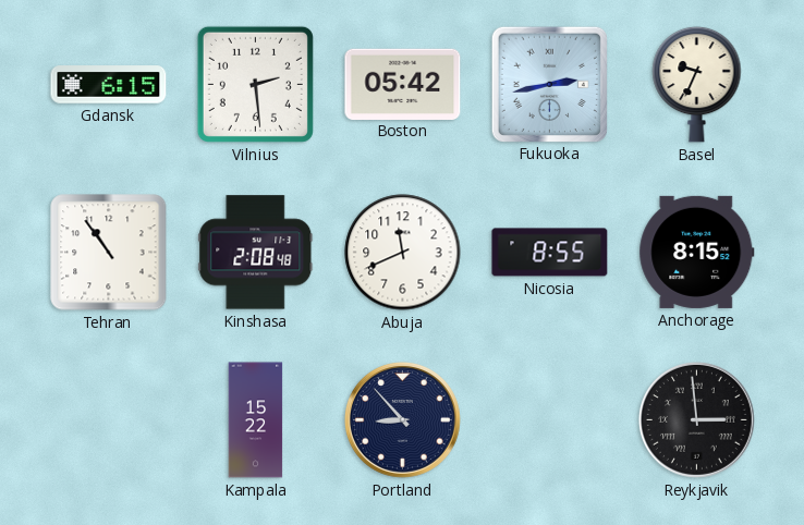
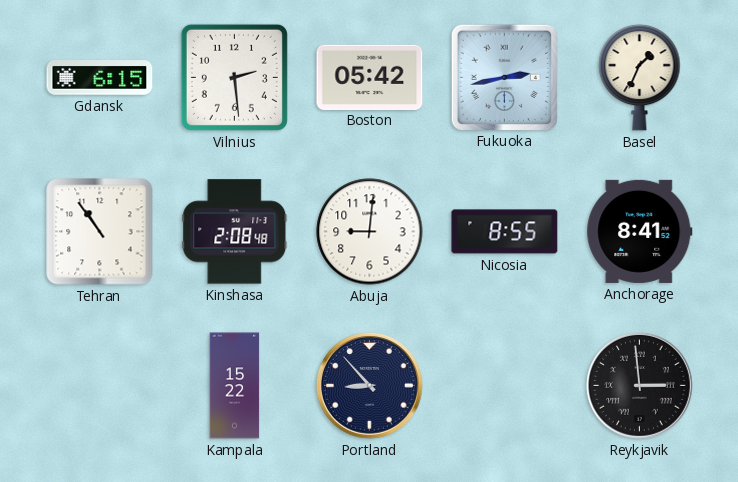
Basel: 9:34 -> 1:34 (640, 77)
Abuja: 11:41 -> 9:01 (370, 232)
Anchorage: 8:15 -> 8:41 (640, 231)
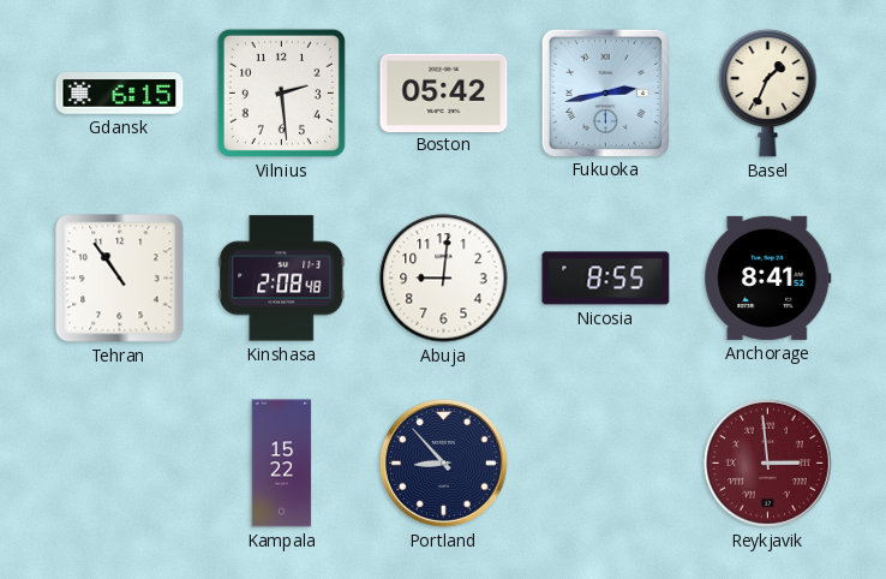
Reykjavik dial: black -> burgundy (768, 464)
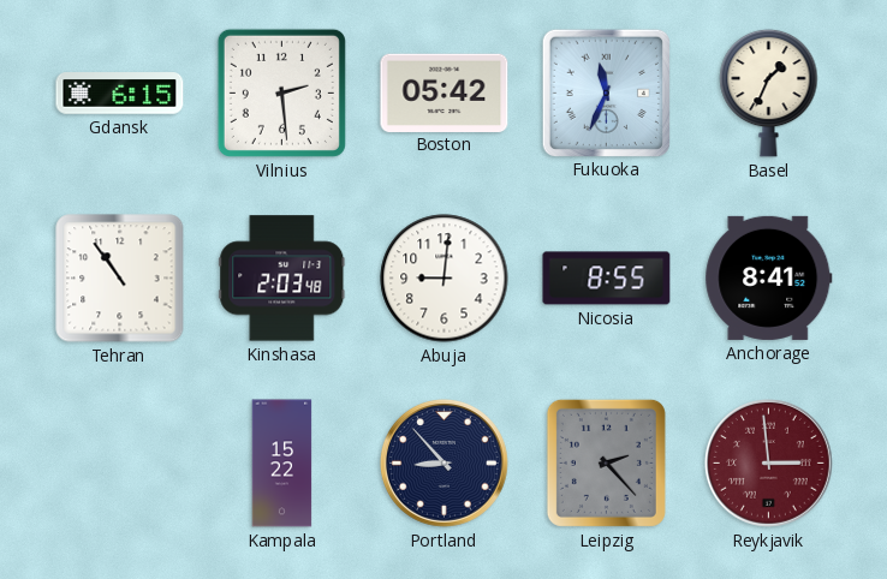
Fukuoka: 2:43 -> 11:34 (606, 92)
Kinshasa: 2:08 -> 2:03 (282, 279)
Leipzig: none -> 2:23 (606, 462)
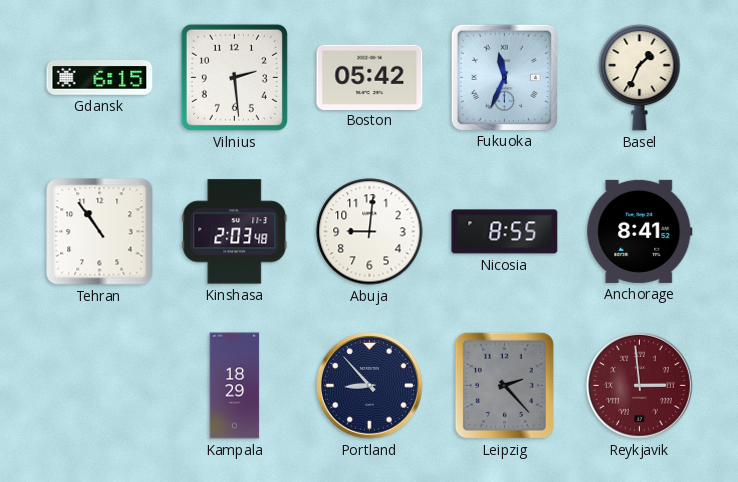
Kampala: 15:22 -> 18:29 (235, 386)
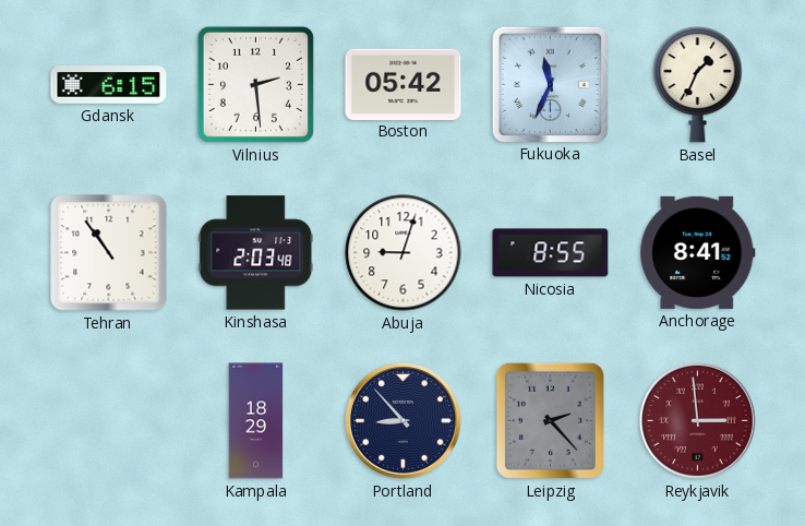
Abuja: 9:01 -> 9:03 (404, 253)
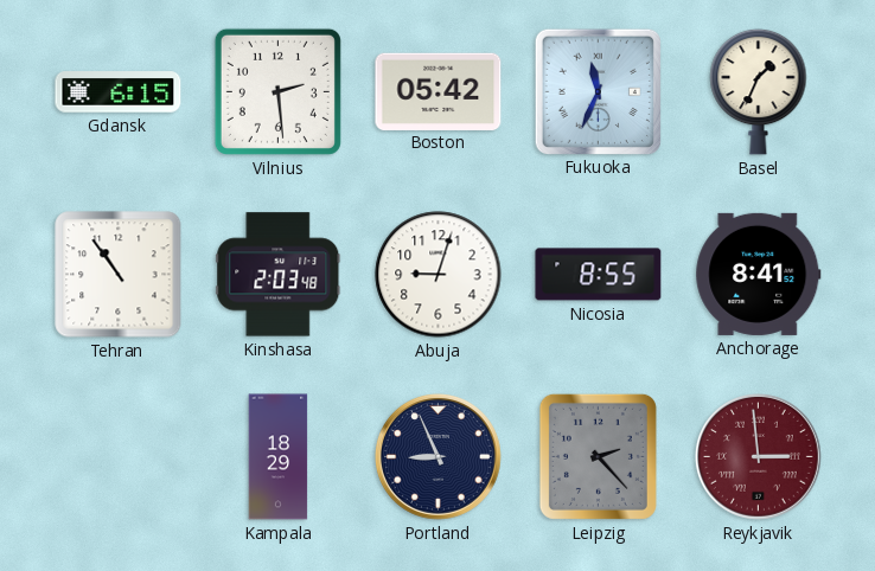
Portland: 8:53 -> 8:56 (439, 457)
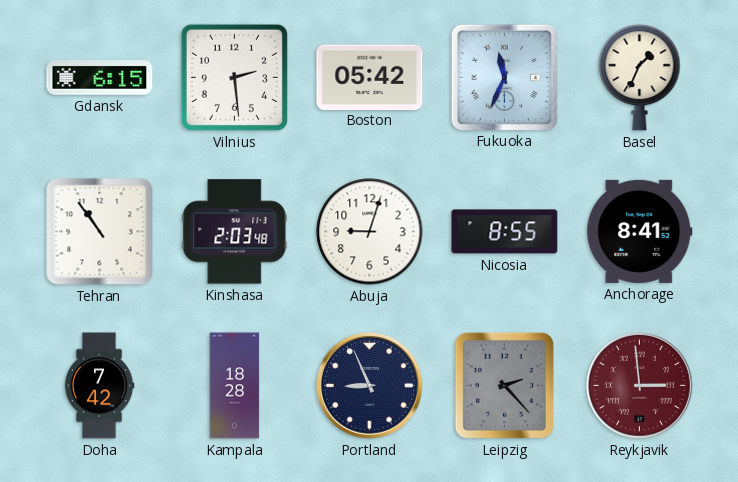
Doha: none -> 7:42 (99, 386)
Kampala: 18:29 -> 18:28 (235, 386)
